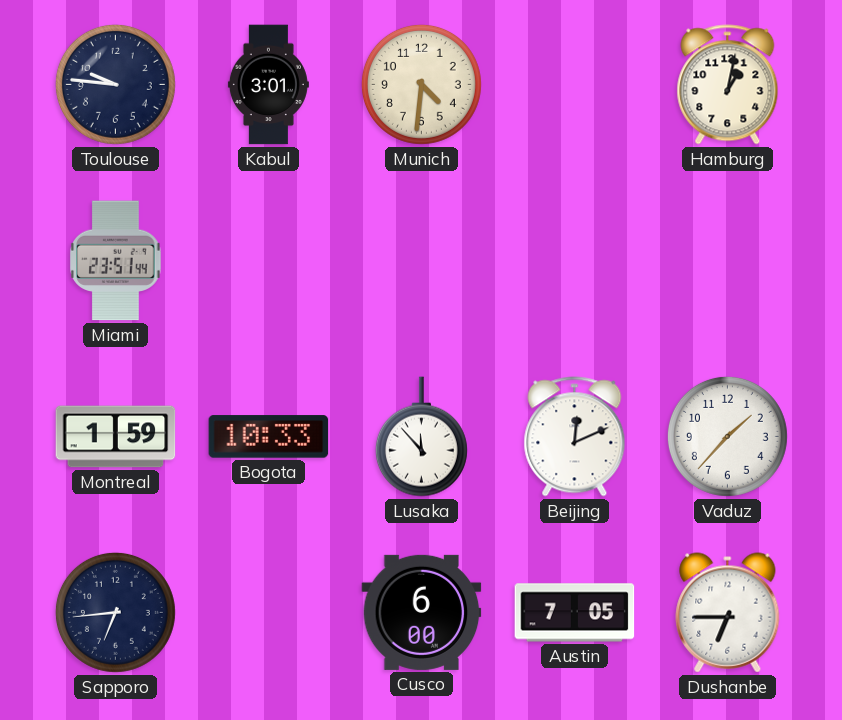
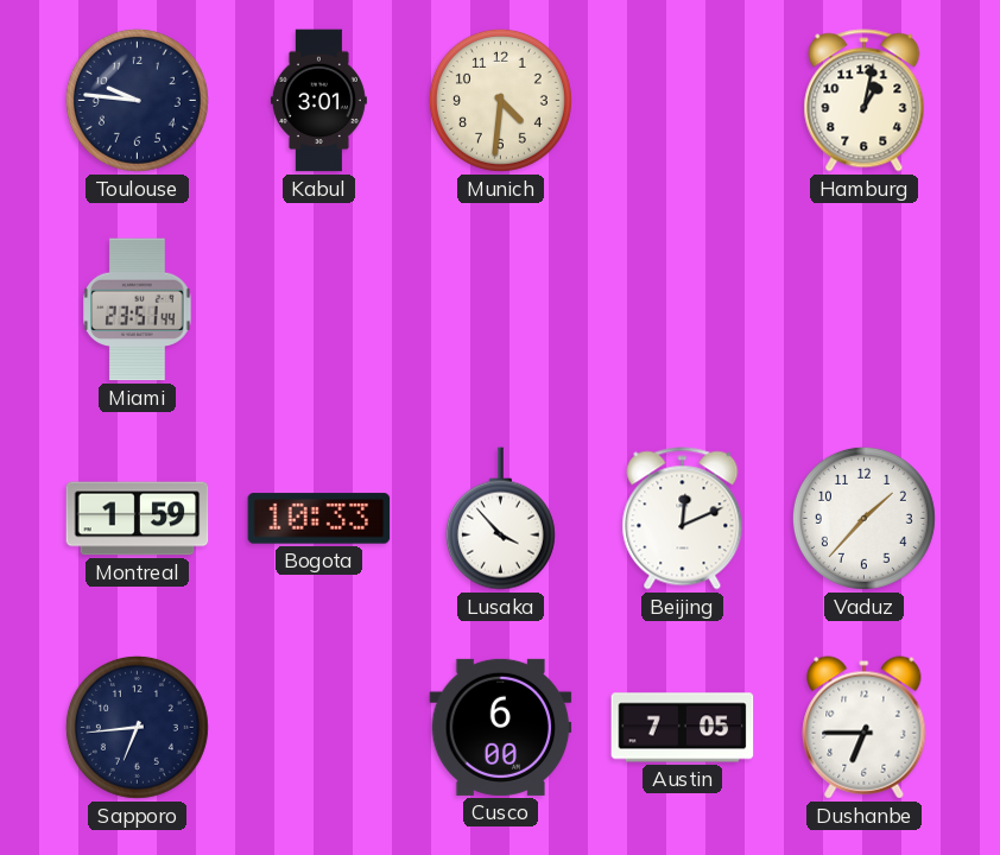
Lusaka: 11:53 -> 3:53 (500, 519)
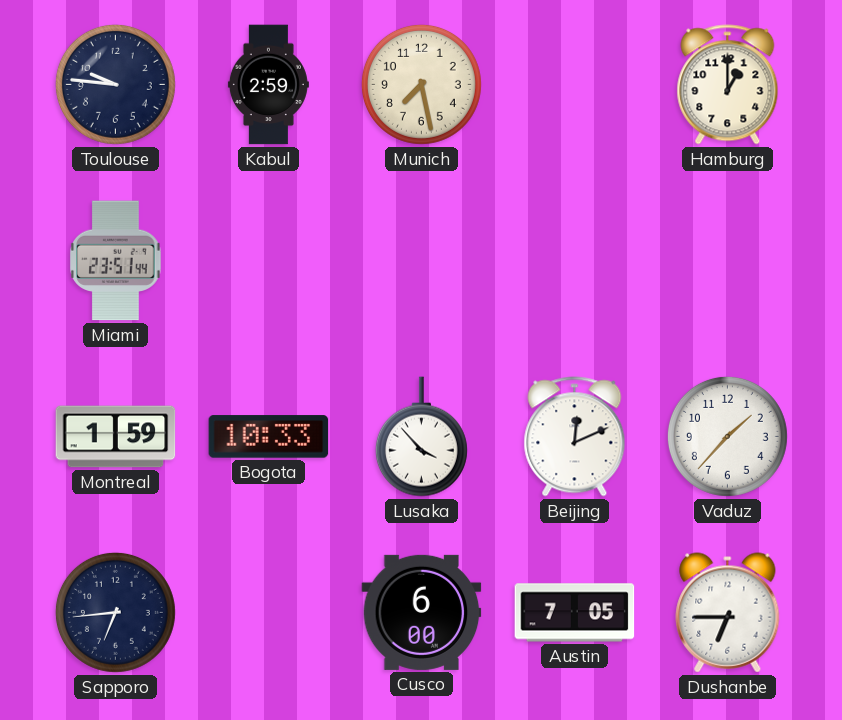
Kabul: 3:01 -> 2:59 (268, 85)
Munich: 4:31 -> 7:28 (421, 84)
Hamburg: 1:02 -> 1:00 (728, 85)
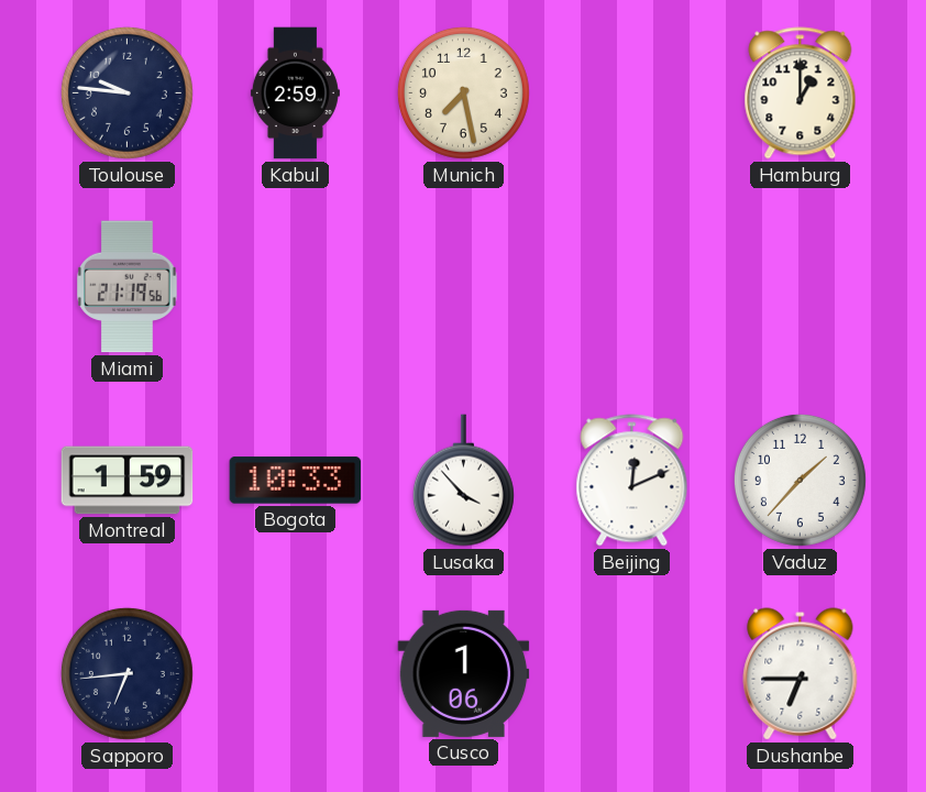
Miami: 23:51 -> 21:19 (128, 287)
Cusco: 6:00 -> 1:06 (464, 673)
Austin: 7:05 -> none (575, 613)
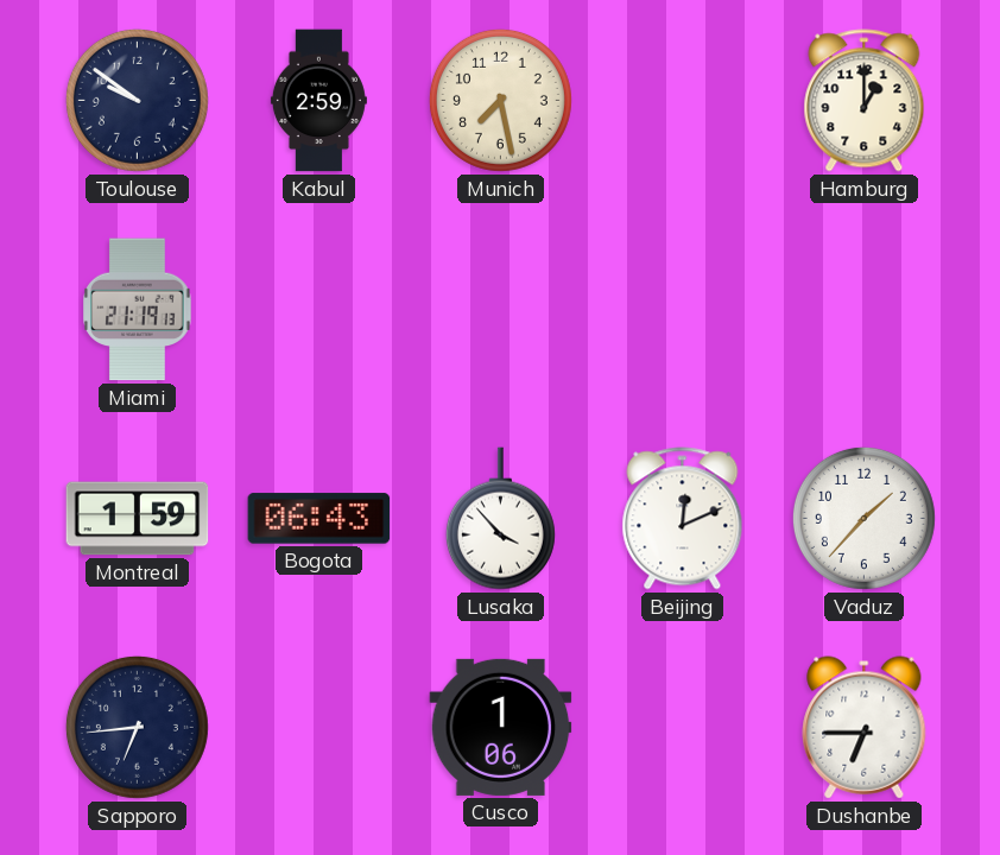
Toulouse: 9:46 -> 9:51 (137, 100)
Miami: 21:19:56 -> 21:19:13 (138, 310)
Bogota: 10:33 -> 06:43 (319, 519)
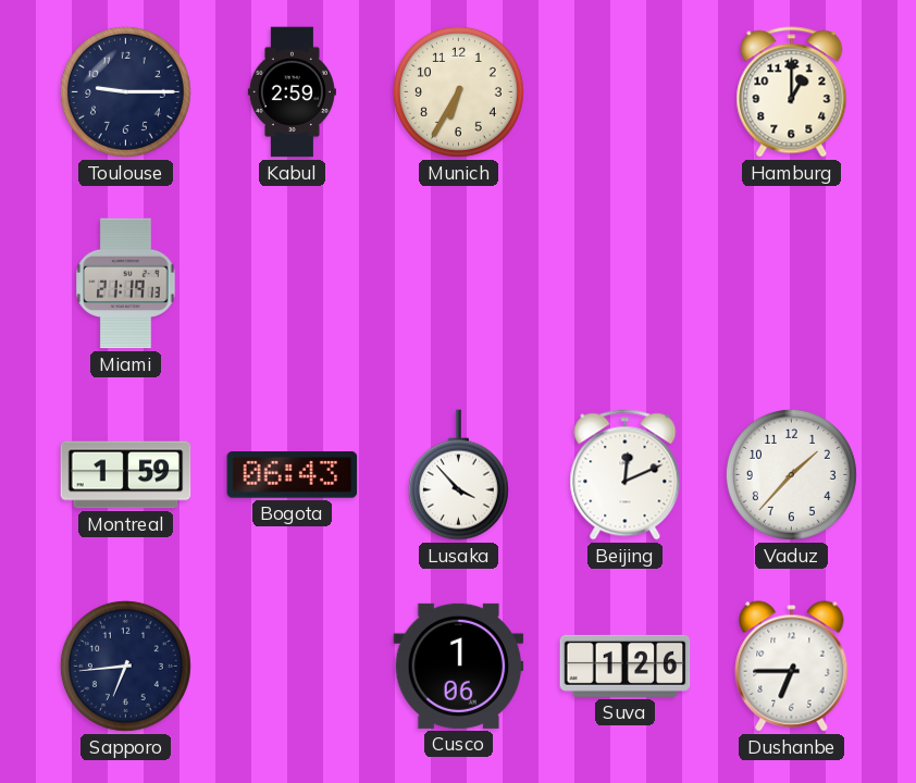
Toulouse: 9:51 -> 9:15 (125, 91)
Munich: 7:28 -> 6:35 (458, 91)
Suva: none -> 1:26 (626, 666)
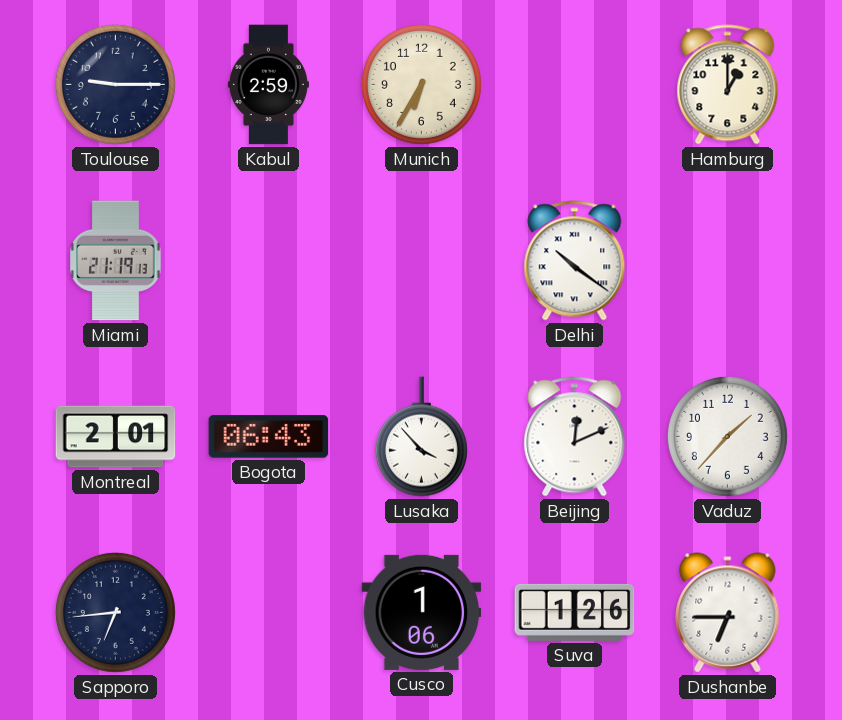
Delhi: none -> 10:21 (575, 261)
Montreal: 1:59 -> 2:01 (116, 437)
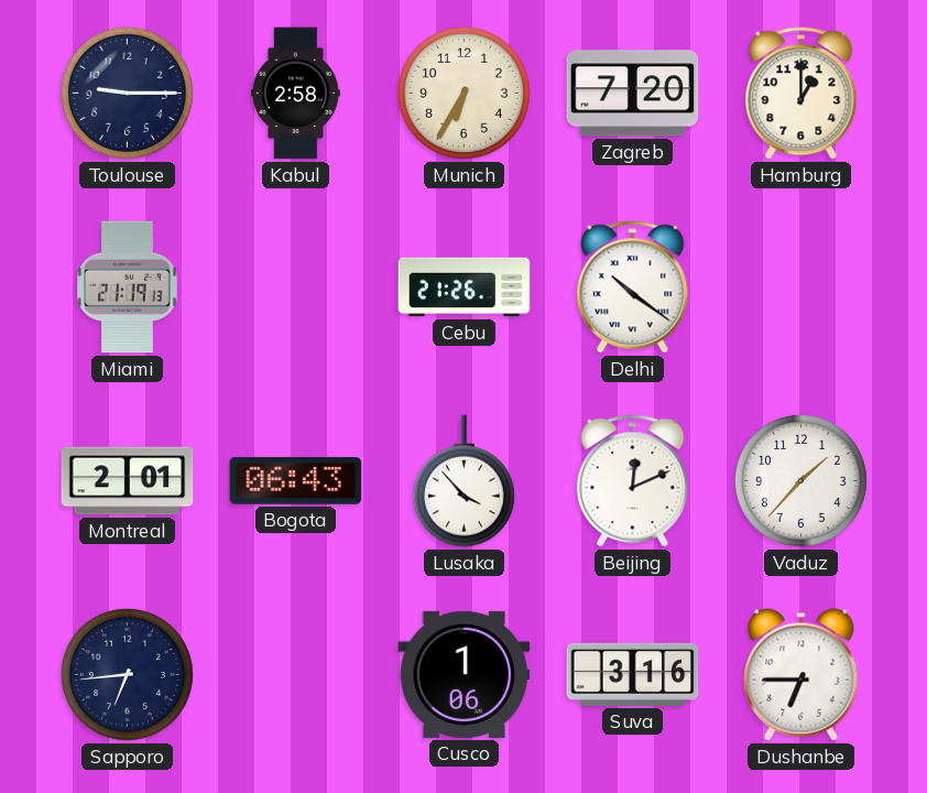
Kabul: 2:59 -> 2:58 (295, 94)
Zagreb: none -> 7:20 (633, 94)
Cebu: none -> 21:26 (465, 287)
Suva: 1:26 -> 3:16 (633, 674)
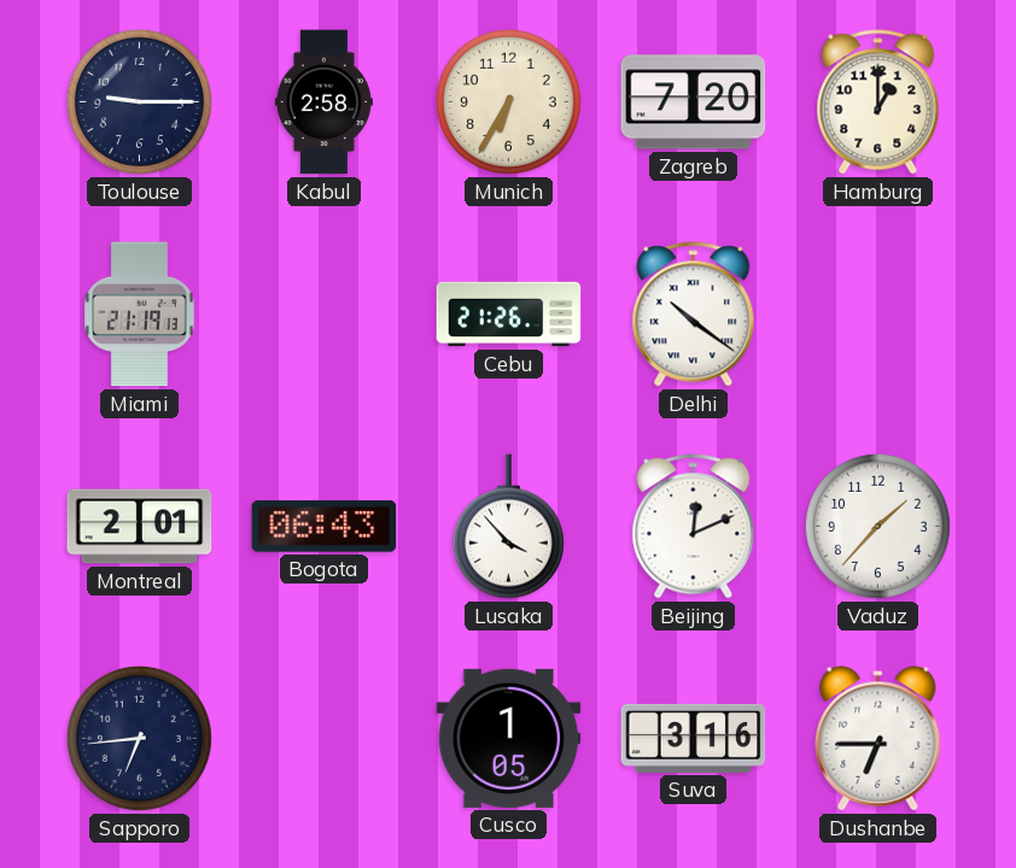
Cusco: 1:06 -> 1:05 (509, 738)
